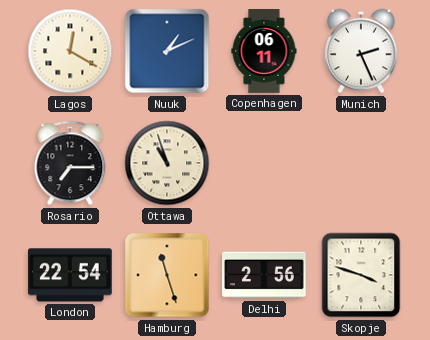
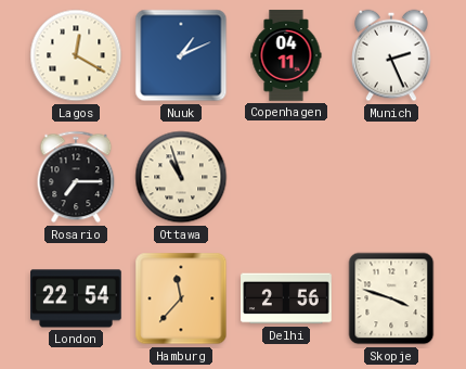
Copenhagen: 06:11 -> 04:11 (286, 55)
Hamburg: 11:27 -> 11:37 (181, 298)
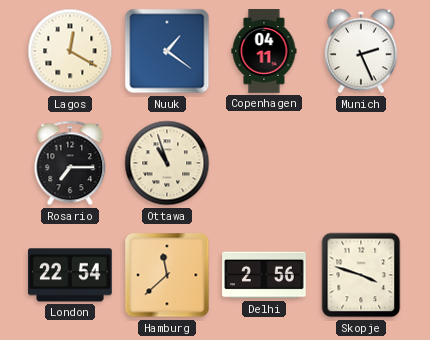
Nuuk: 1:11 -> 1:21 (167, 51)
Hamburg: 11:37 -> 11:38 (167, 275)
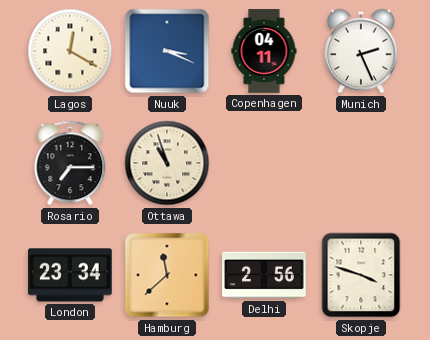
Nuuk: 1:21 -> 3:19 (167, 51)
London: 22:54 -> 23:34 (71, 275)
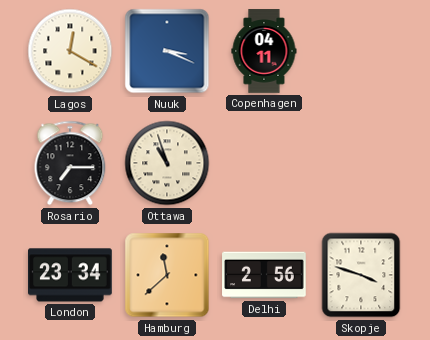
Munich: 2:26 -> none (362, 51)
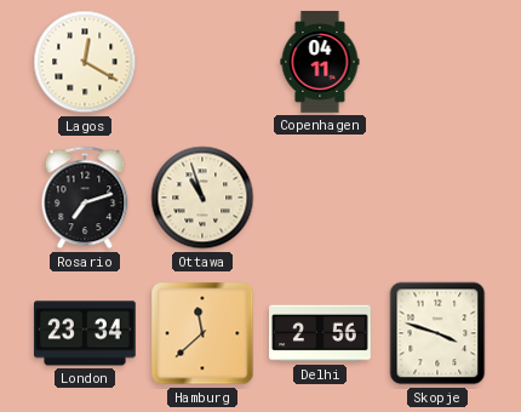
Nuuk: 3:19 -> none (167, 51)
Rosario: 7:15 -> 7:12 (85, 198)
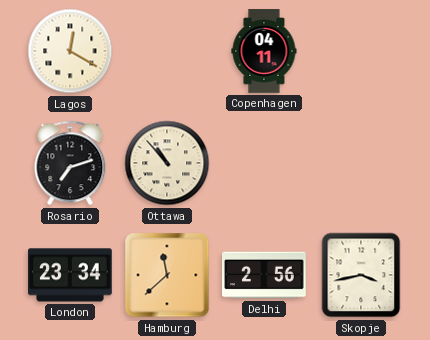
Ottawa: 10:57 -> 10:53 (167, 163)
Skopje: 3:48 -> 3:43 (361, 275)
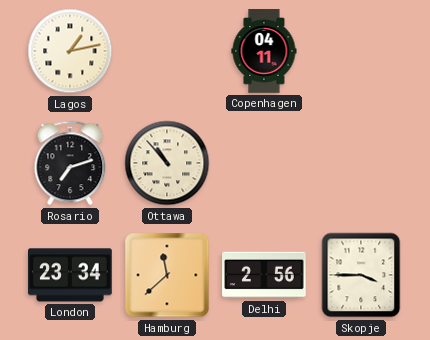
Lagos: 12:20 -> 1:13 (70, 51)
Skopje: 3:43 -> 3:45 (361, 275)
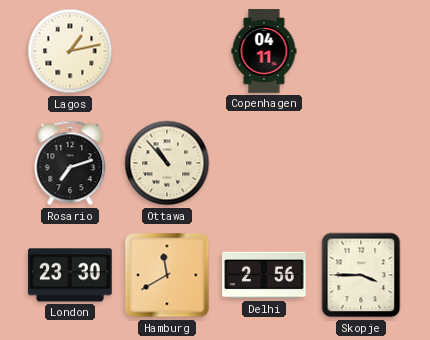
London: 23:34 -> 23:30 (71, 275)
Hamburg: 11:38 -> 11:40 (167, 275)
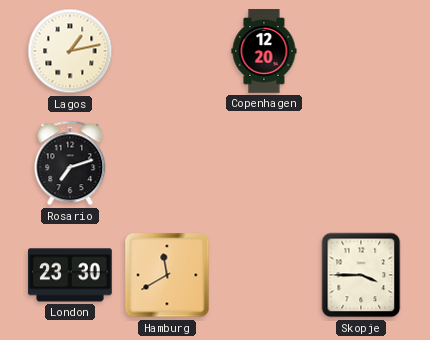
Copenhagen: 04:11 -> 12:20 (264, 51)
Ottawa: 10:53 -> none (167, 163)
Delhi: 2:56 -> none (264, 275)
